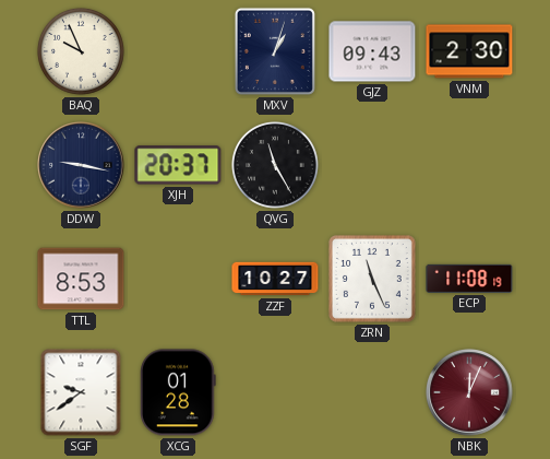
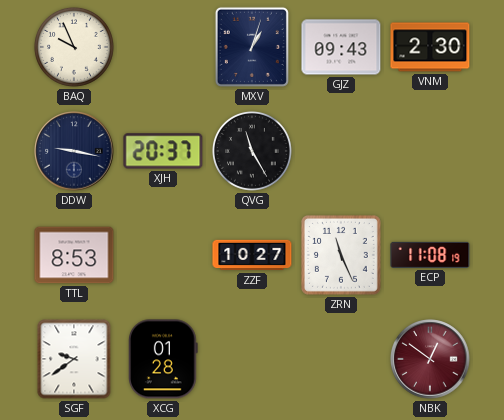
NBK: 12:04 -> 12:51 (430, 359)
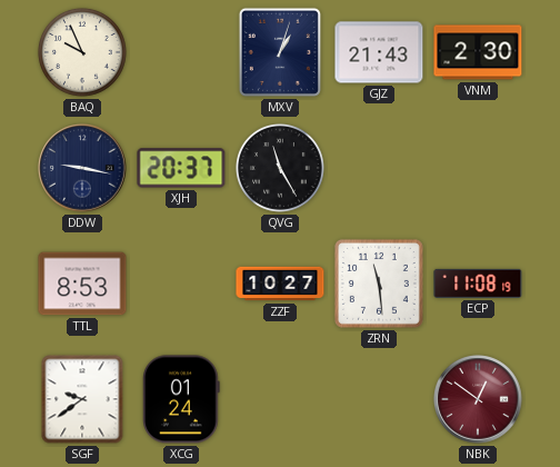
GJZ: 09:43 -> 21:43 (379, 52)
ZRN: 11:26 -> 11:29 (379, 284)
XCG: 01:28 -> 01:24 (182, 399)
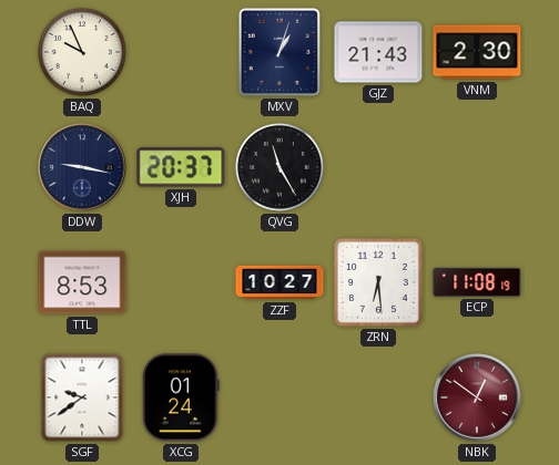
ZRN: 11:29 -> 6:29 (378, 282)
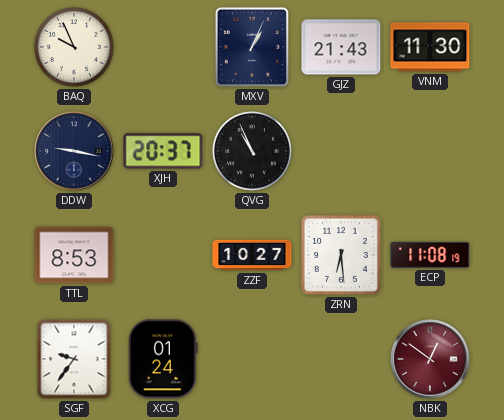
MXV: 1:03 -> 1:04 (252, 47)
VNM: 2:30 -> 11:30 (430, 47)
QVG: 11:25 -> 10:56 (252, 151)
SGF: 9:39 -> 9:36 (74, 359)
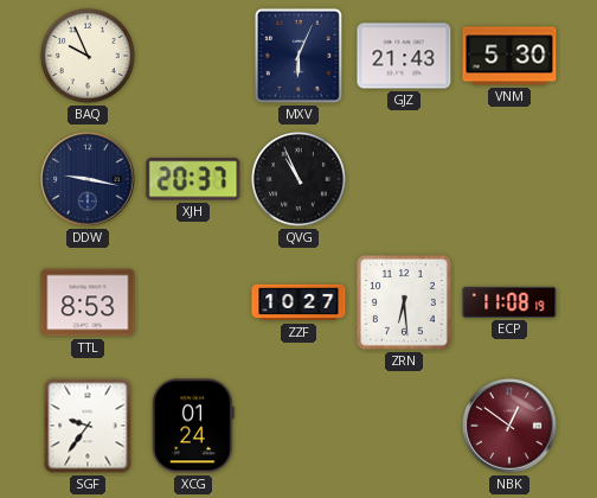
MXV: 1:04 -> 6:04 (298, 56)
VNM: 11:30 -> 5:30 (509, 56)
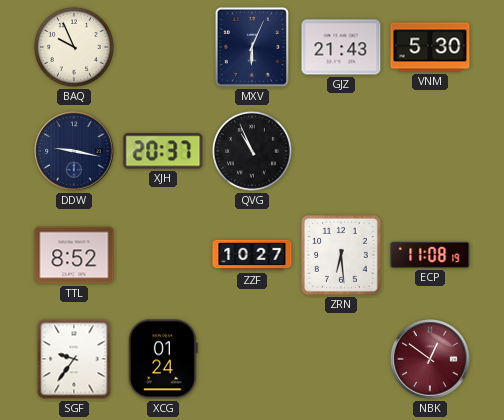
TTL: 8:53 -> 8:52 (74, 255)
